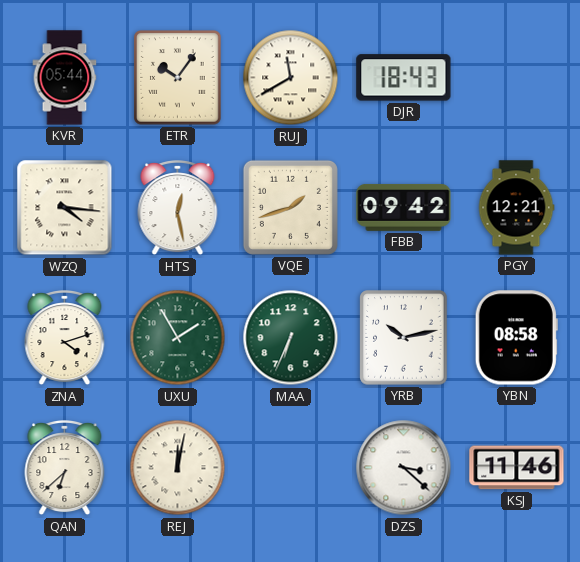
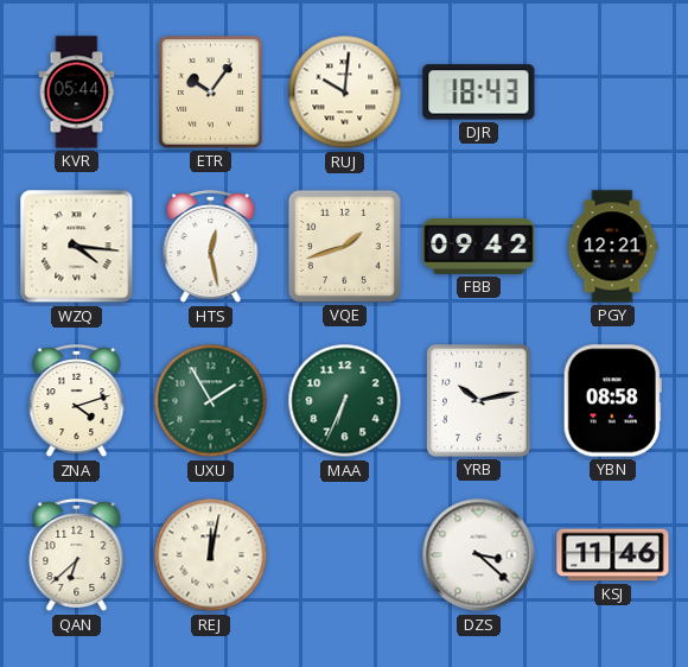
RUJ: 11:40 -> 10:01 (345, 93)
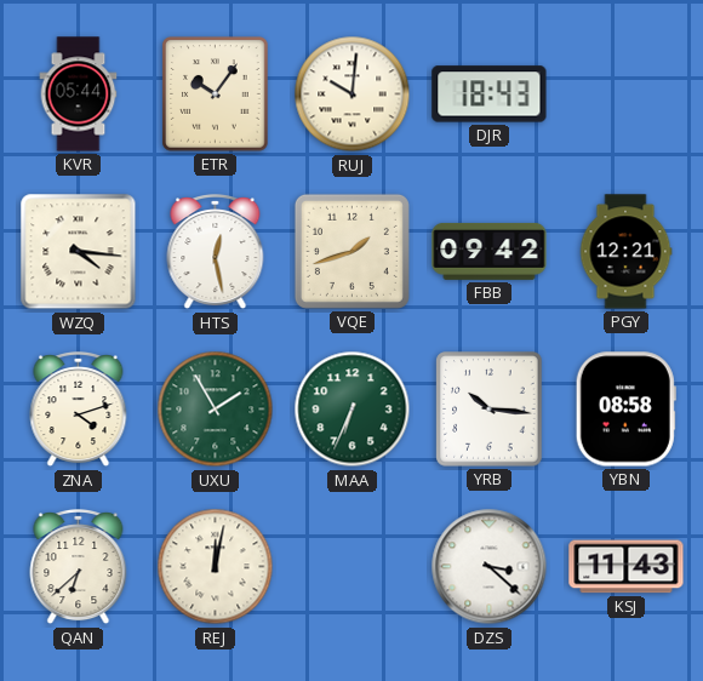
YRB: 10:13 -> 10:16 (490, 410)
KSJ: 11:46 -> 11:43 (627, 567)
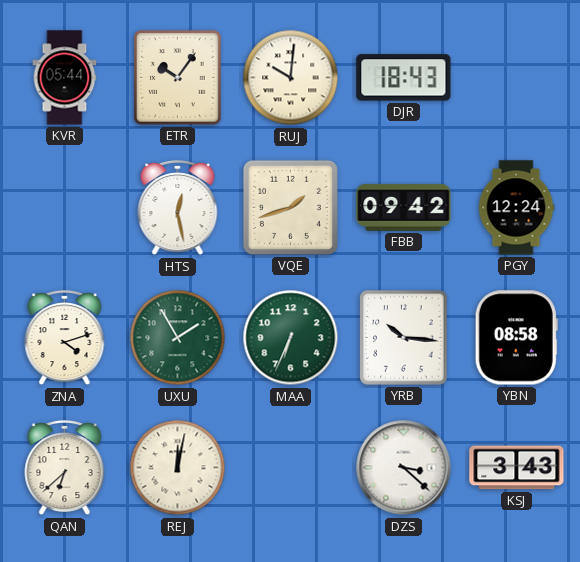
WZQ: 4:16 -> none (79, 252)
PGY: 12:21 -> 12:24 (516, 208)
KSJ: 11:43 -> 3:43 (517, 468)
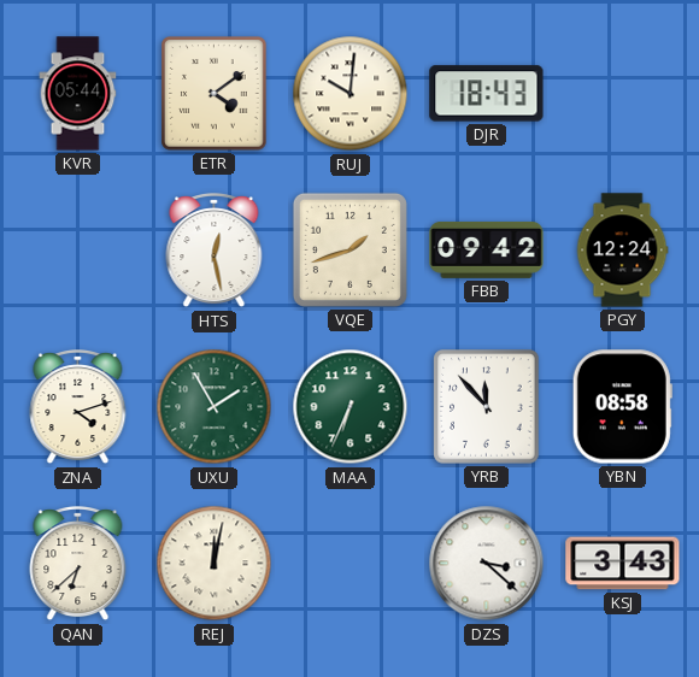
ETR: 10:06 -> 4:09 (215, 94)
YRB: 10:16 -> 11:53 (487, 407)
